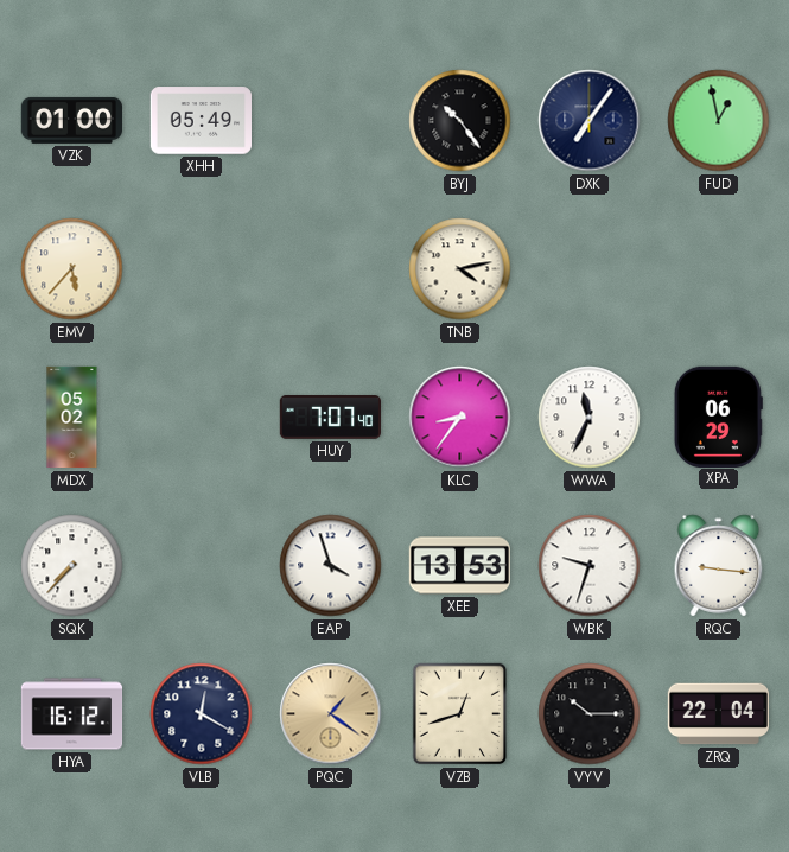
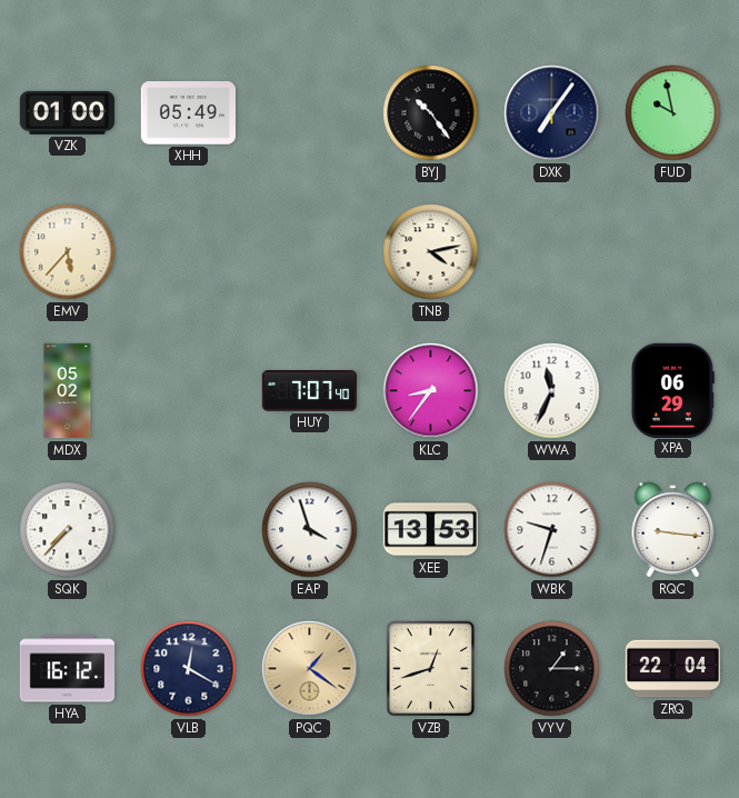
FUD: 12:58 -> 9:58 (673, 113)
VYV: 10:15 -> 1:15 (552, 669)
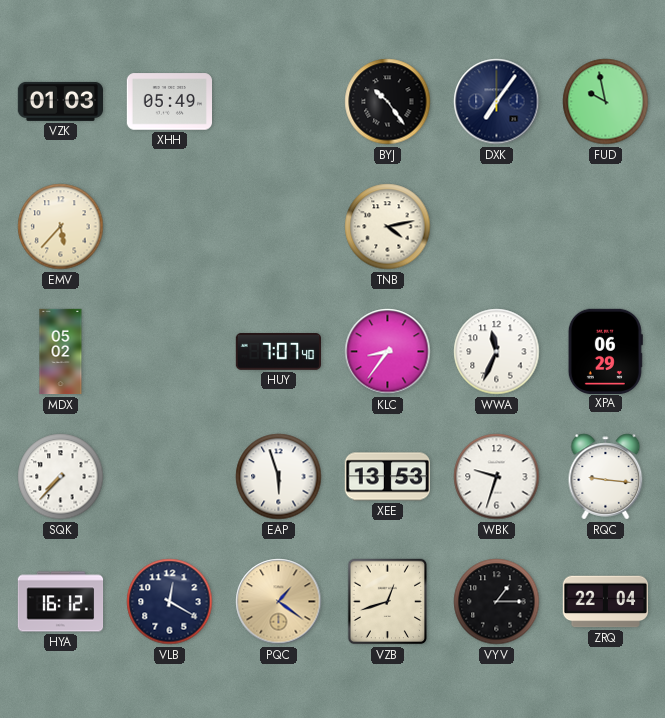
VZK: 01:00 -> 01:03 (60, 101)
EAP: 3:57 -> 5:57 (279, 477)
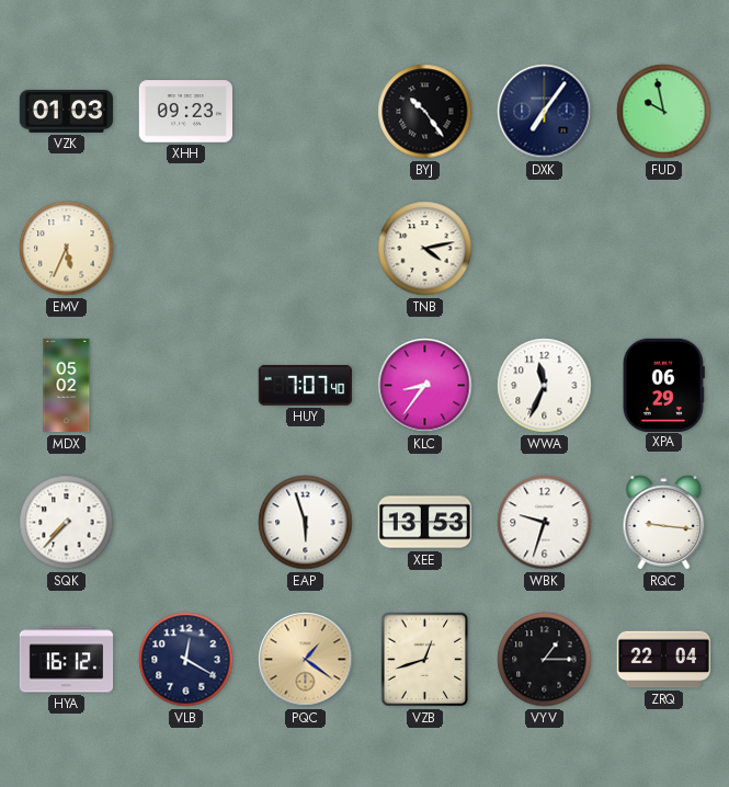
XHH: 05:49 -> 09:23 (185, 112)
EMV: 5:37 -> 5:34 (67, 249)
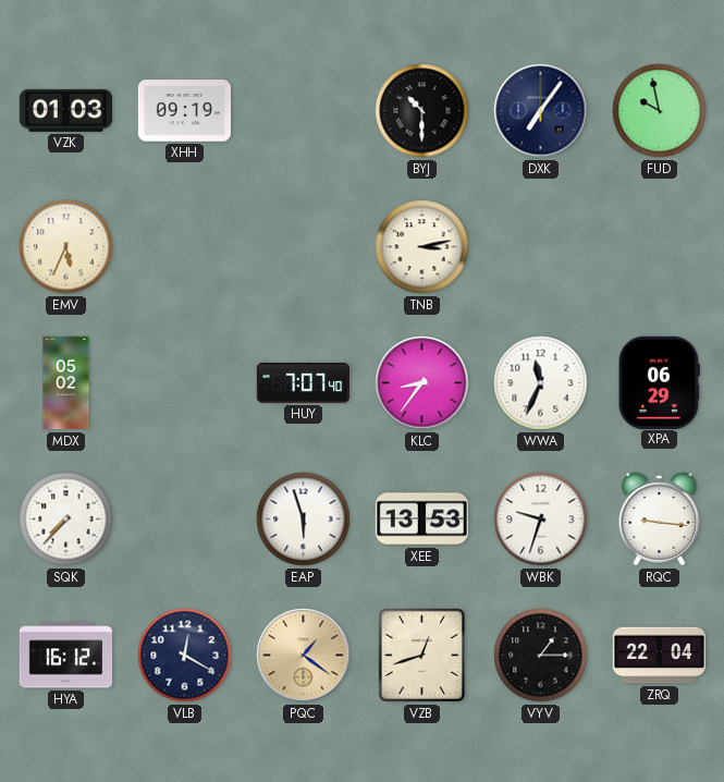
XHH: 09:23 -> 09:19 (184, 111)
BYJ: 10:24 -> 10:30 (422, 111)
TNB: 4:13 -> 3:13 (422, 247)
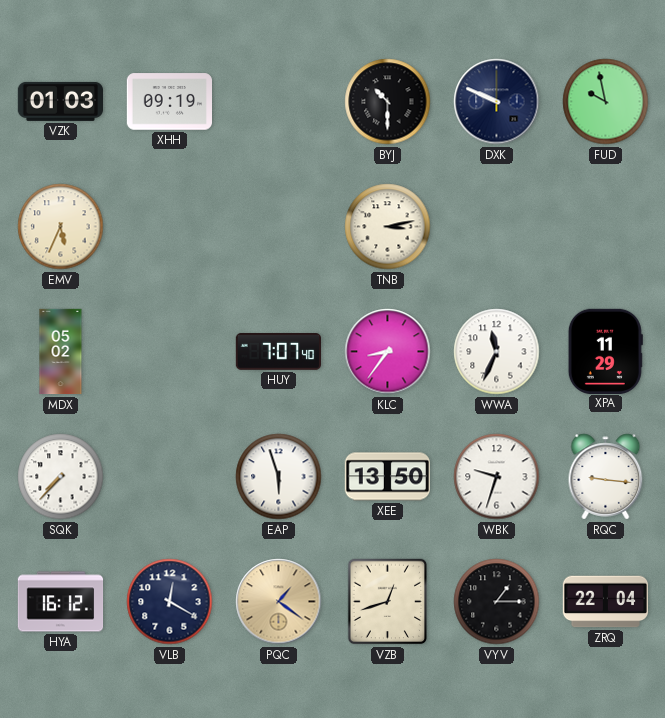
DXK: 7:06 -> 9:49 (497, 102)
XPA: 06:29 -> 11:29 (605, 351)
XEE: 13:53 -> 13:50 (387, 477)
